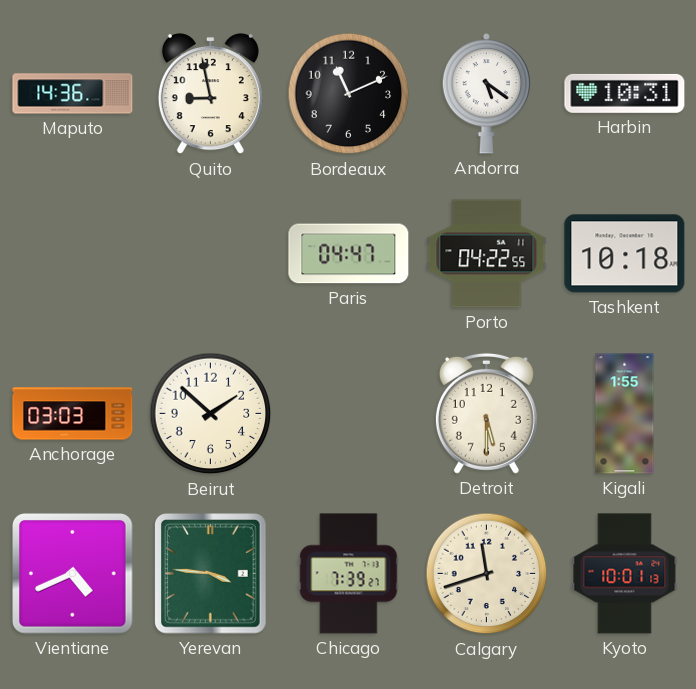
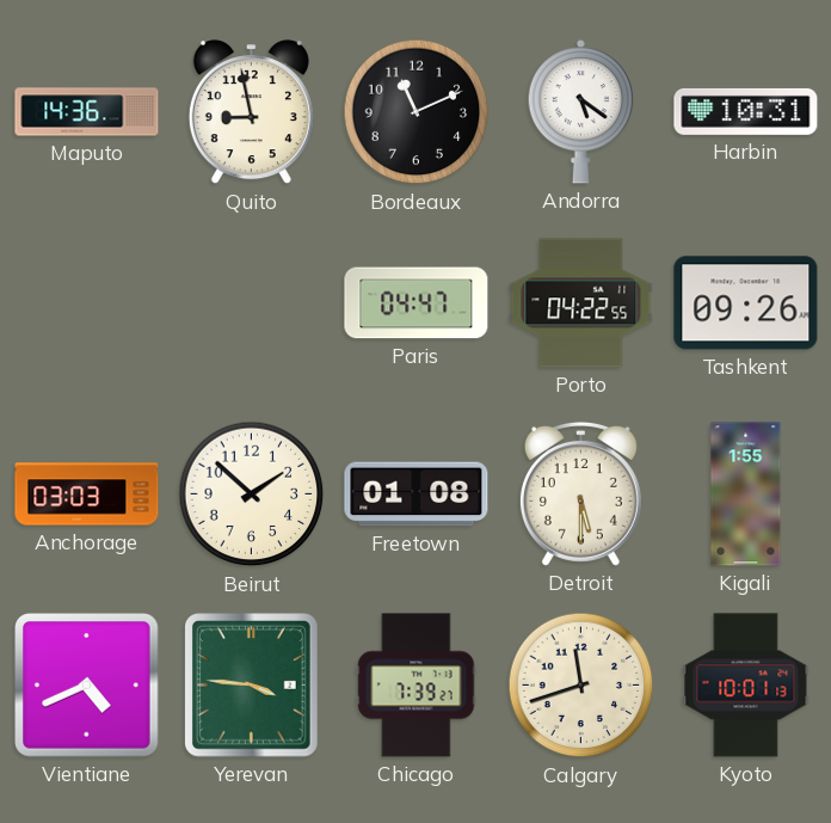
Tashkent: 10:18 -> 09:26 (746, 303)
Freetown: none -> 01:08 (417, 495)
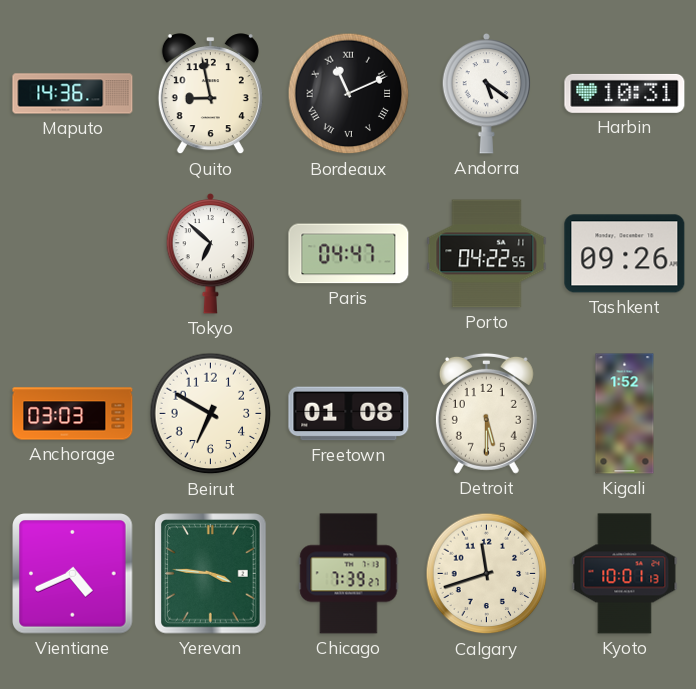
Bordeaux numerals: Arabic -> Roman (349, 94)
Tokyo: none -> 6:52 (211, 253)
Beirut: 1:52 -> 6:50 (211, 414)
Kigali: 1:55 -> 1:52 (625, 414)
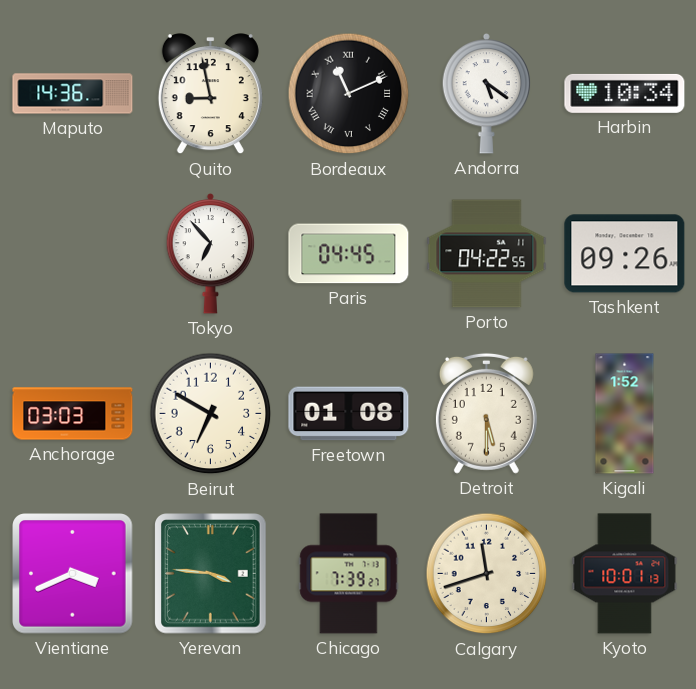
Harbin: 10:31 -> 10:34 (625, 93)
Tokyo: 6:52 -> 6:53 (211, 253)
Paris: 04:47 -> 04:45 (349, 254)
Vientiane: 4:41 -> 3:41 (73, 574)
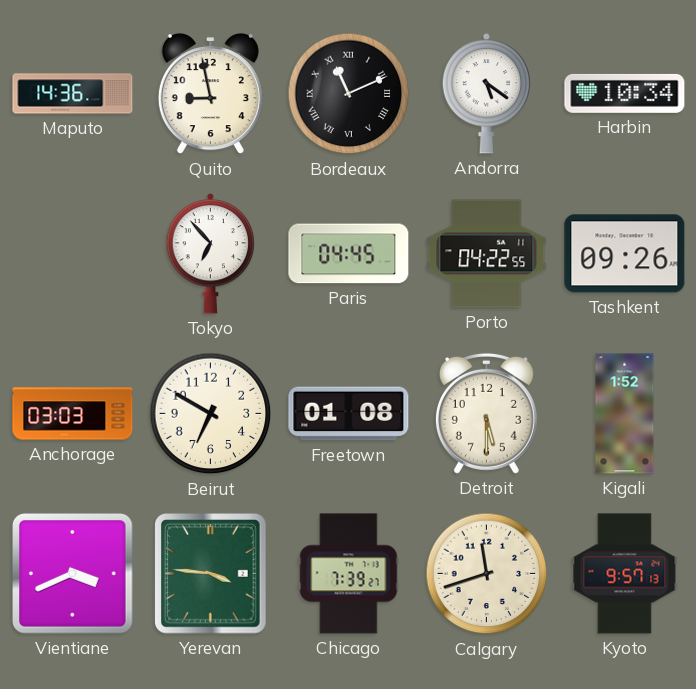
Kyoto: 10:01 -> 9:57 (625, 574)
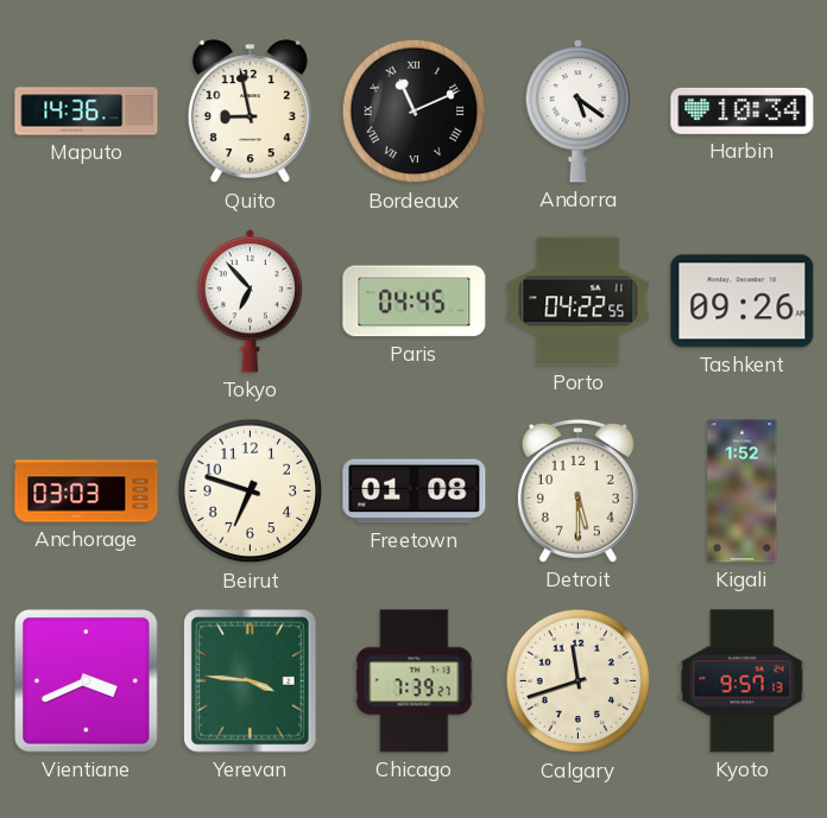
Beirut: 6:50 -> 6:48 (251, 492)
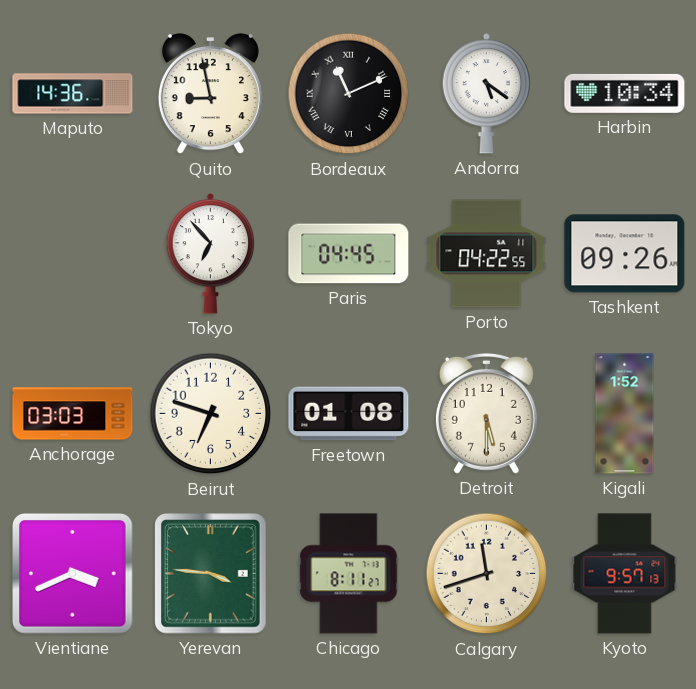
Chicago: 7:39 -> 8:11 (349, 574)
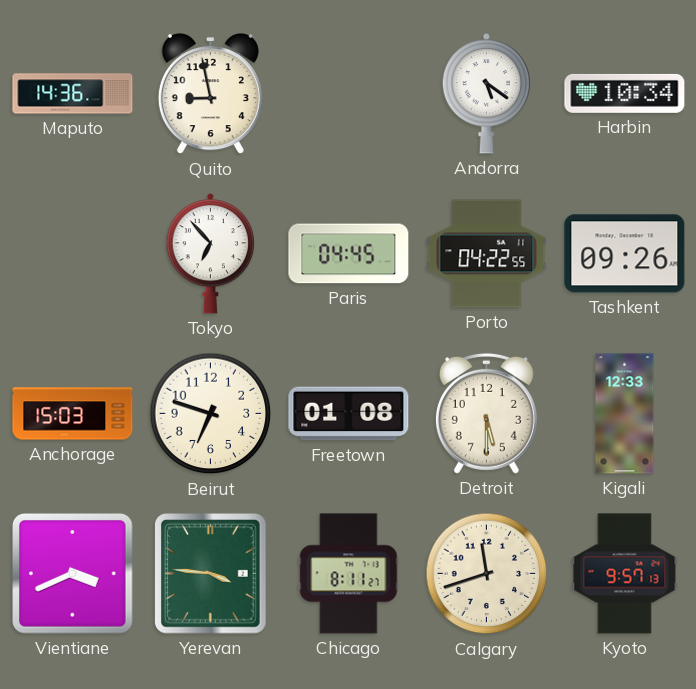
Bordeaux: 11:11 -> none (349, 94)
Anchorage: 03:03 -> 15:03 (73, 414)
Kigali: 1:52 -> 12:33 (625, 414)
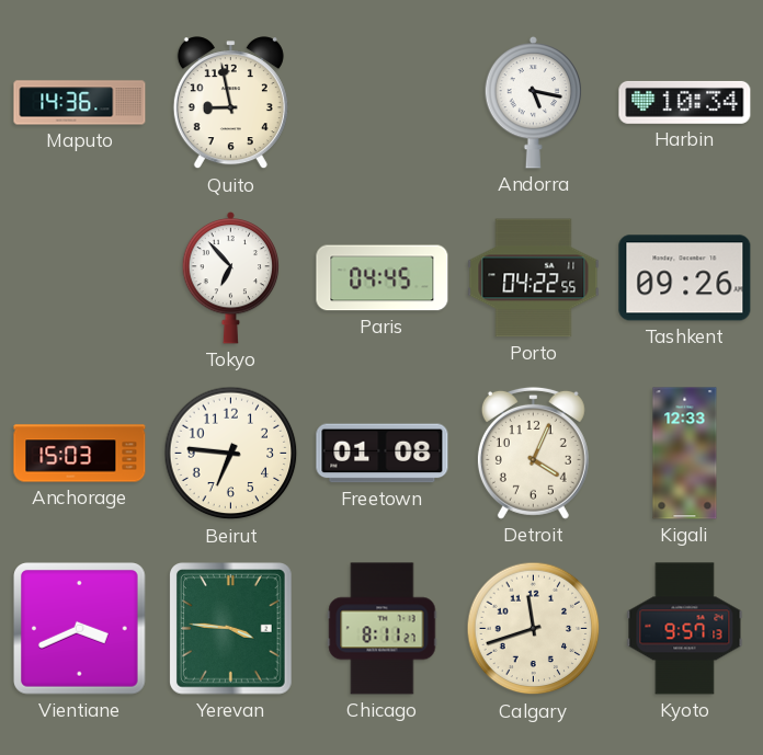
Andorra: 5:21 -> 5:17 (534, 102)
Beirut: 6:48 -> 6:46 (231, 454)
Detroit: 5:30 -> 4:04 (533, 453)
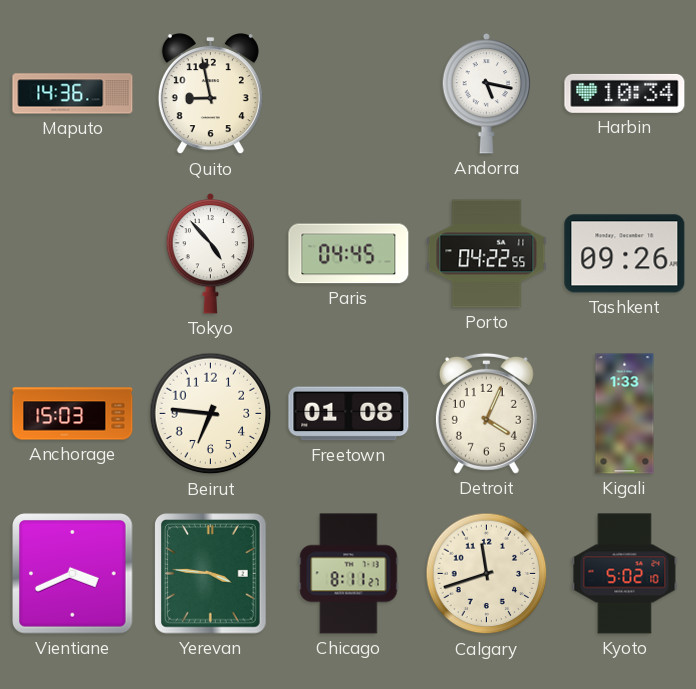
Tokyo: 6:53 -> 4:53 (211, 253)
Kigali: 12:33 -> 1:33 (625, 414)
Kyoto: 9:57 -> 5:02 (625, 574)
